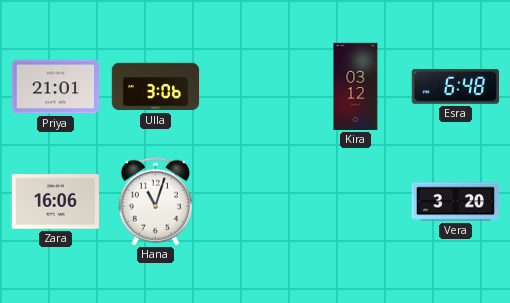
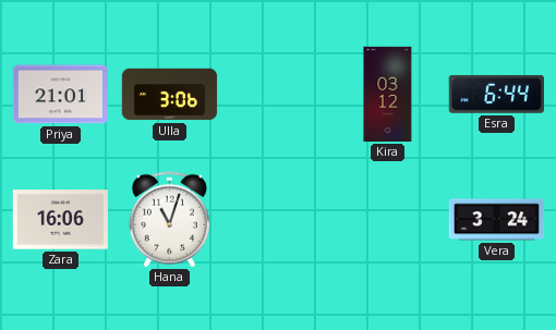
Esra: 6:48 -> 6:44 (496, 94)
Vera: 3:20 -> 3:24 (497, 220)
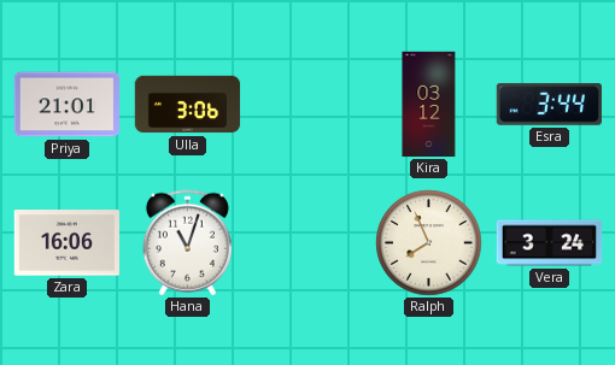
Esra: 6:44 -> 3:44 (549, 104)
Ralph: none -> 7:56 (429, 243)
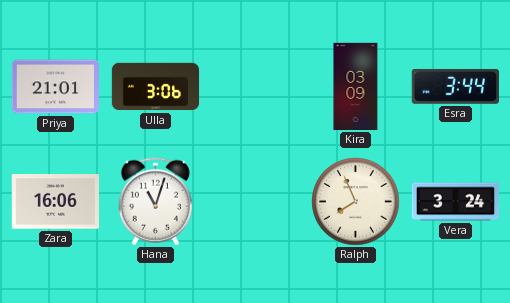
Kira: 03:12 -> 03:09 (356, 87)
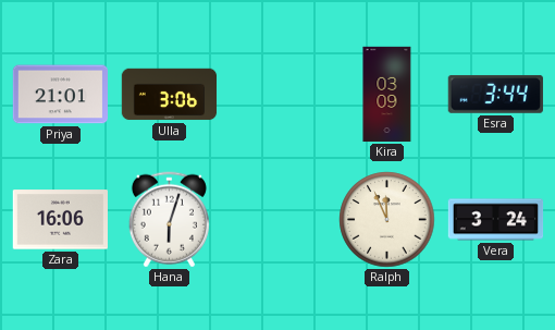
Hana: 11:03 -> 6:03 (169, 220)
Ralph: 7:56 -> 11:56 (387, 220)
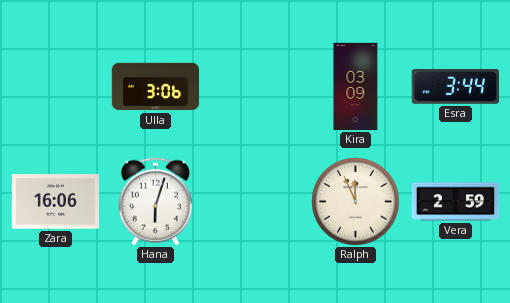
Priya: 21:01 -> none (60, 95)
Vera: 3:24 -> 2:59 (456, 202)
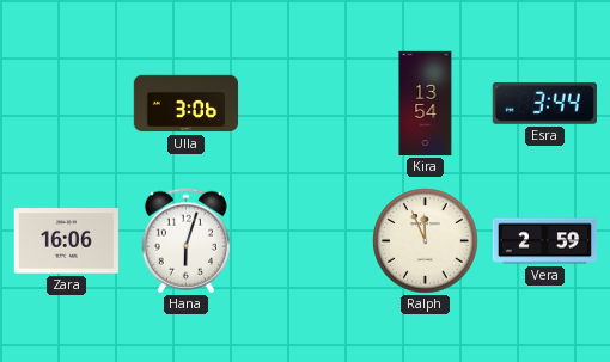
Kira: 03:09 -> 13:54 (426, 104)
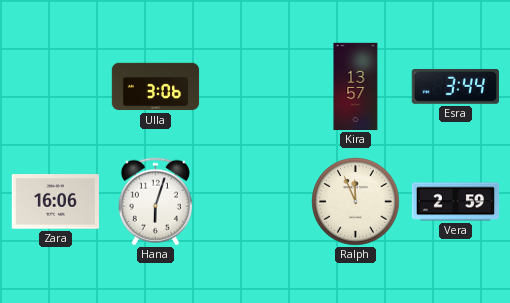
Kira: 13:54 -> 13:57 (356, 87)
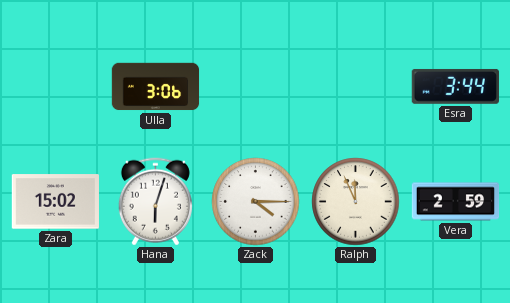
Kira: 13:57 -> none (356, 87)
Zara: 16:06 -> 15:02 (55, 202)
Zack: none -> 4:15 (256, 202)
